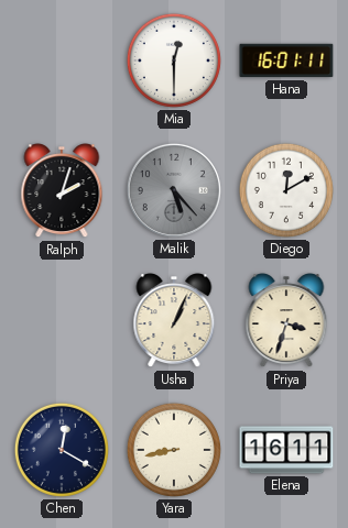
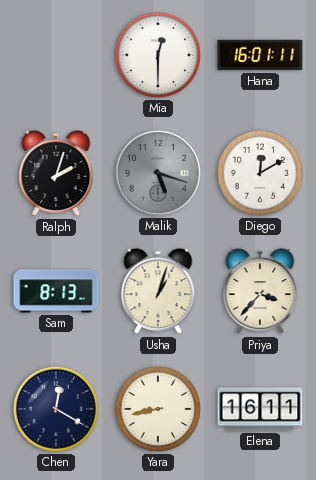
Malik: 5:23 -> 5:18 (158, 173)
Sam: none -> 8:13 (56, 291)
Usha: 1:04 -> 1:03 (158, 292)
Priya: 3:33 -> 3:37 (260, 292)
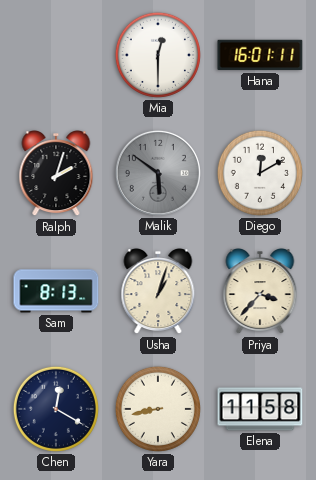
Malik: 5:18 -> 5:51 (158, 173)
Elena: 16:11 -> 11:58 (260, 409)
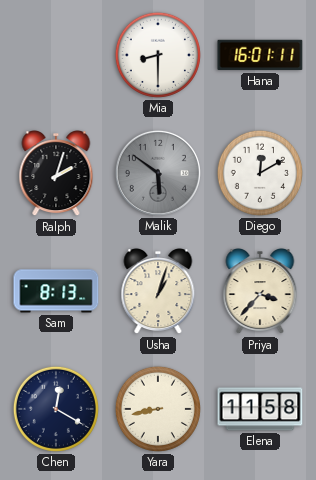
Mia: 12:30 -> 8:30 (158, 55)
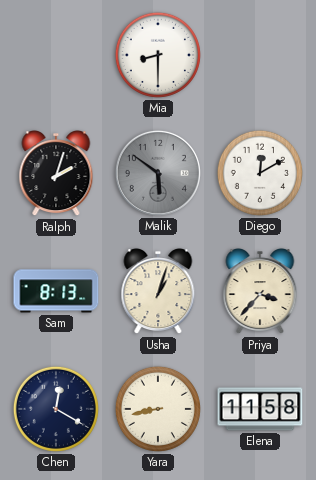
Hana: 16:01 -> none (260, 55)
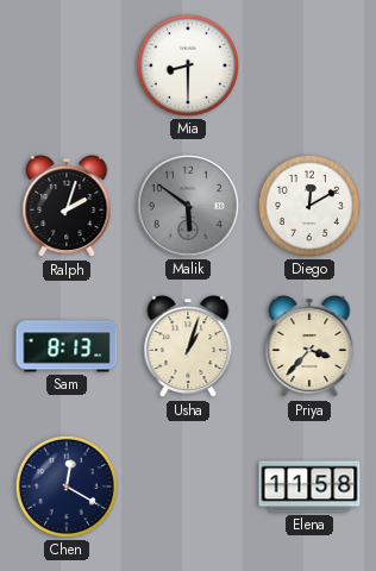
Yara: 8:43 -> none (158, 409)
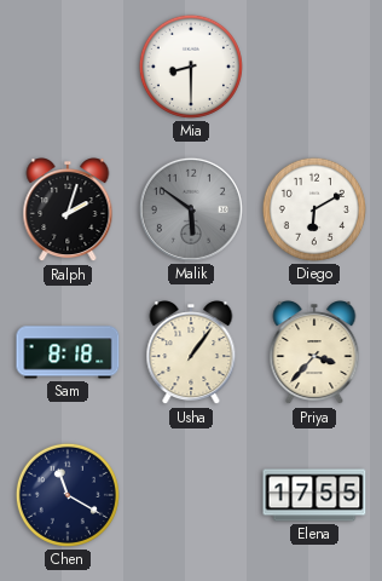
Diego: 12:10 -> 6:10 (314, 209)
Sam: 8:13 -> 8:18 (68, 352)
Usha: 1:03 -> 1:06 (191, 353)
Chen: 12:20 -> 11:20 (68, 495)
Elena: 11:58 -> 17:55 (314, 495)
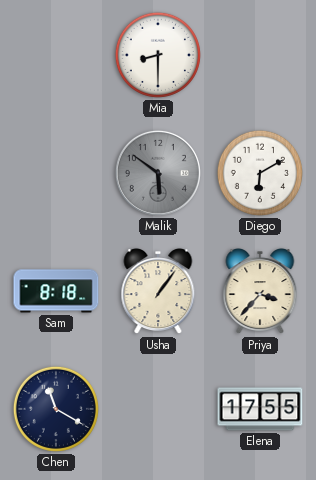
Ralph: 2:03 -> none (68, 211)
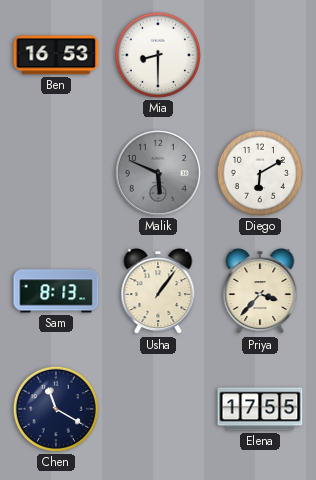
Ben: none -> 16:53 (56, 55)
Malik: 5:51 -> 5:49 (158, 173)
Sam: 8:18 -> 8:13 (56, 291)
